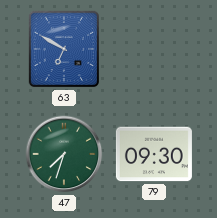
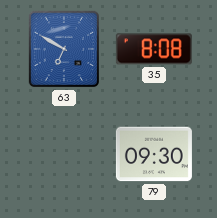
35: none -> 8:08 (154, 49)
47: 7:33 -> none (64, 154)
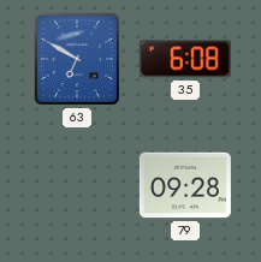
35: 8:08 -> 6:08 (185, 59)
79: 09:30 -> 09:28 (185, 185)
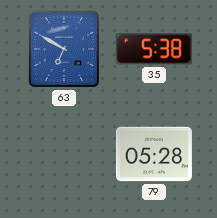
35: 6:08 -> 5:38 (154, 49)
79: 09:28 -> 05:28 (154, 154)
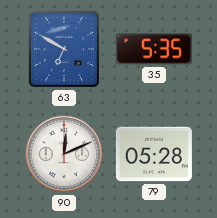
35: 5:38 -> 5:35 (154, 49)
90: none -> 12:11 (64, 154)
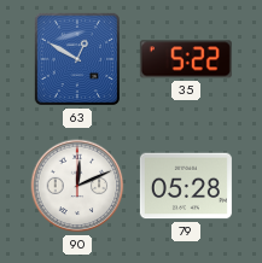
63: 6:50 -> 12:50 (77, 59)
35: 5:35 -> 5:22 (186, 59)
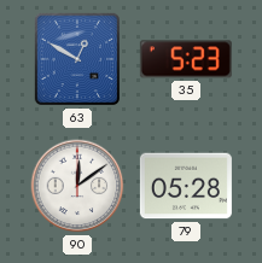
35: 5:22 -> 5:23 (186, 59)
90: 12:11 -> 12:09 (77, 186)
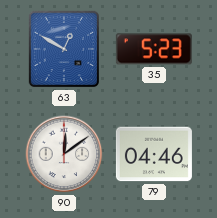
79: 05:28 -> 04:46 (154, 154)
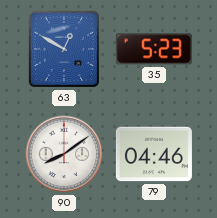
90: 12:09 -> 8:09 (64, 154)
